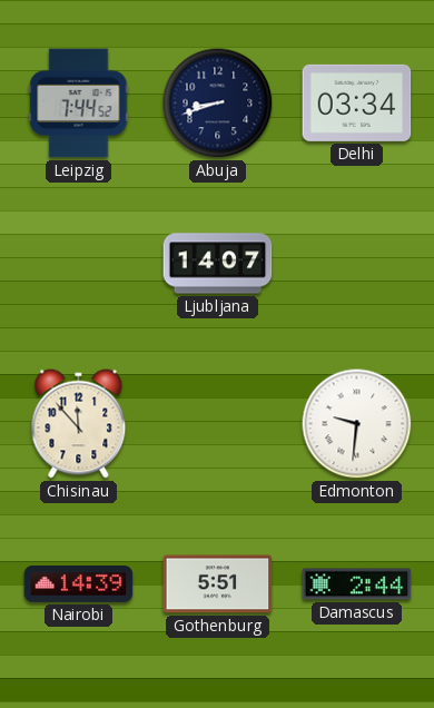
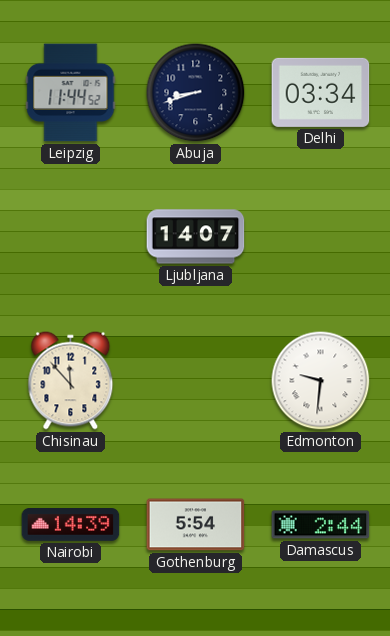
Leipzig: 7:44 -> 11:44 (71, 93)
Gothenburg: 5:51 -> 5:54 (196, 525)
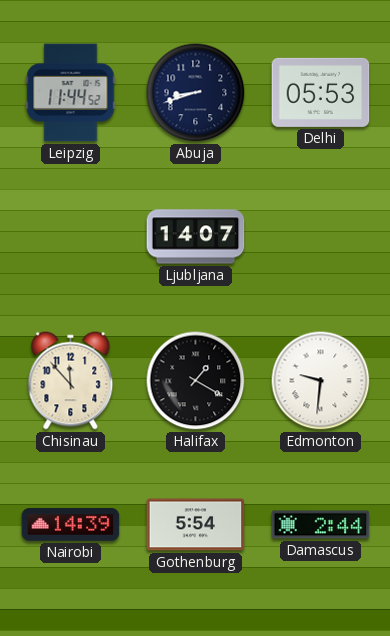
Delhi: 03:34 -> 05:53 (321, 92)
Halifax: none -> 1:20 (196, 381)
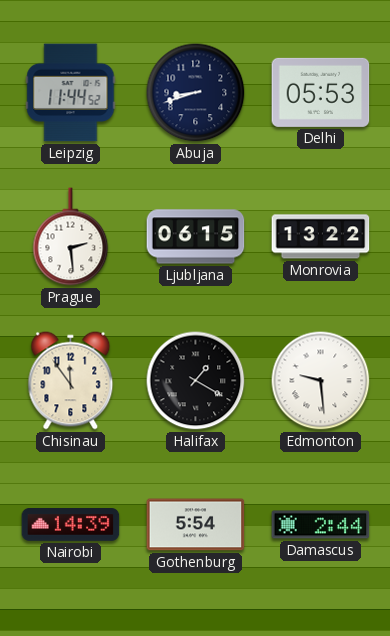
Prague: none -> 2:29 (71, 237)
Ljubljana: 14:07 -> 06:15 (196, 237)
Monrovia: none -> 13:22 (321, 237)
Chisinau: 11:53 -> 11:54 (71, 381)
Edmonton: 9:31 -> 9:29 (321, 381)
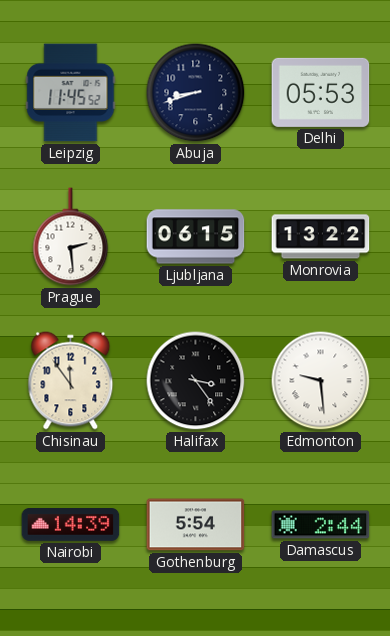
Leipzig: 11:44 -> 11:45 (71, 93)
Halifax: 1:20 -> 3:24 (196, 381)
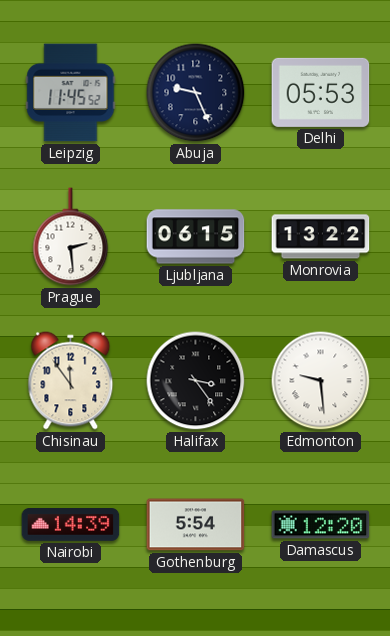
Abuja: 8:42 -> 9:26 (196, 93)
Damascus: 2:44 -> 12:20 (321, 525)
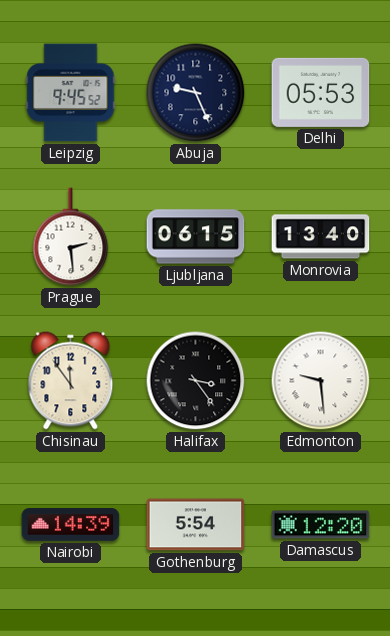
Leipzig: 11:45 -> 9:45 (71, 93)
Monrovia: 13:22 -> 13:40 (321, 237)
